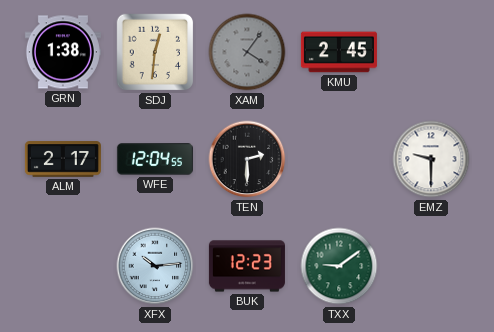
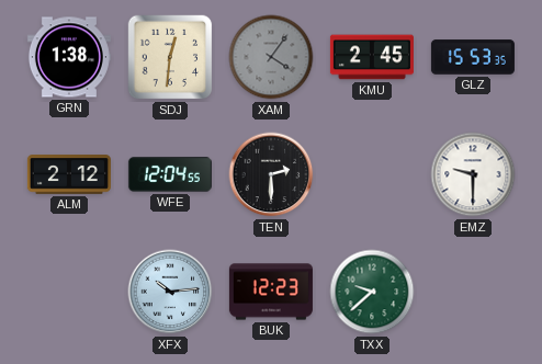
GLZ: none -> 15:53 (473, 57)
ALM: 2:17 -> 2:12 (69, 174)
TXX: 9:09 -> 9:38 (372, 292)
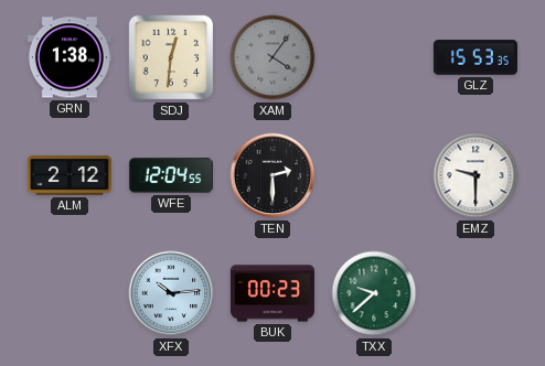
KMU: 2:45 -> none (372, 57)
BUK: 12:23 -> 00:23 (272, 293)
